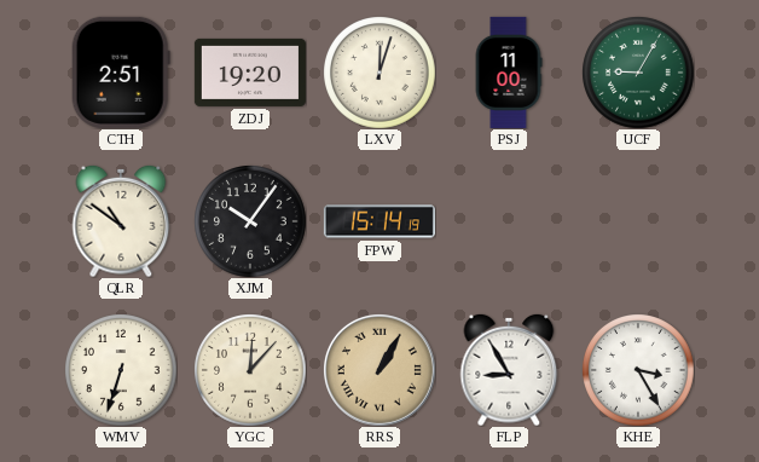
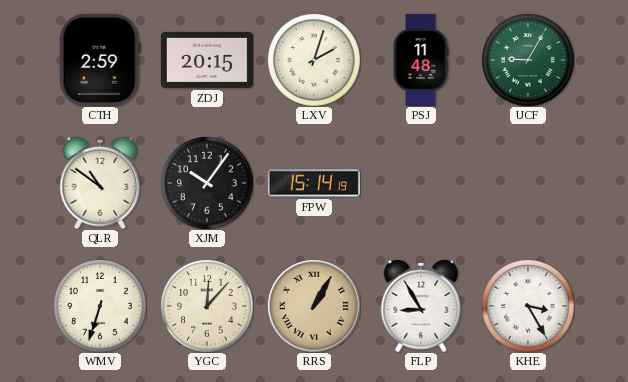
CTH: 2:51 -> 2:59 (100, 60)
ZDJ: 19:20 -> 20:15 (207, 60)
LXV: 12:03 -> 2:03 (314, 60)
PSJ: 11:00 -> 11:48 (421, 60)
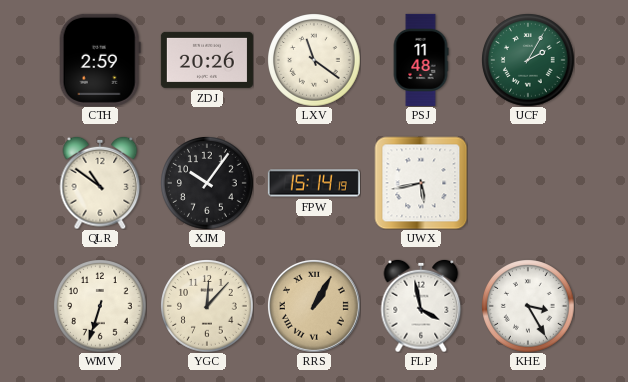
ZDJ: 20:15 -> 20:26 (207, 60)
LXV: 2:03 -> 11:21 (314, 60)
UCF: 9:05 -> 2:05 (528, 60)
UWX: none -> 5:43 (421, 183)
FLP: 8:55 -> 3:58 (421, 306)
